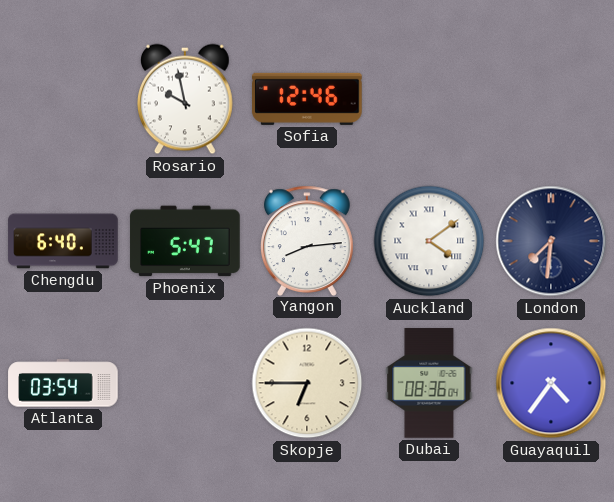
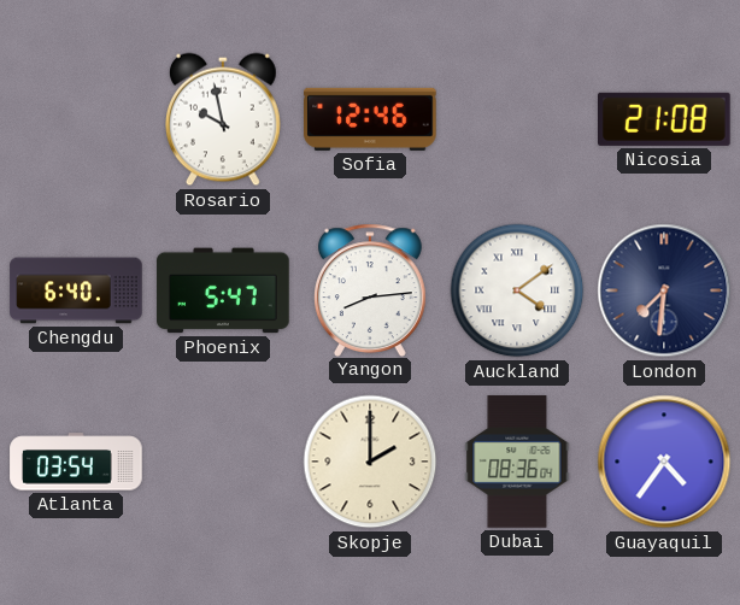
Nicosia: none -> 21:08 (665, 119)
Skopje: 6:45 -> 2:00 (370, 462)
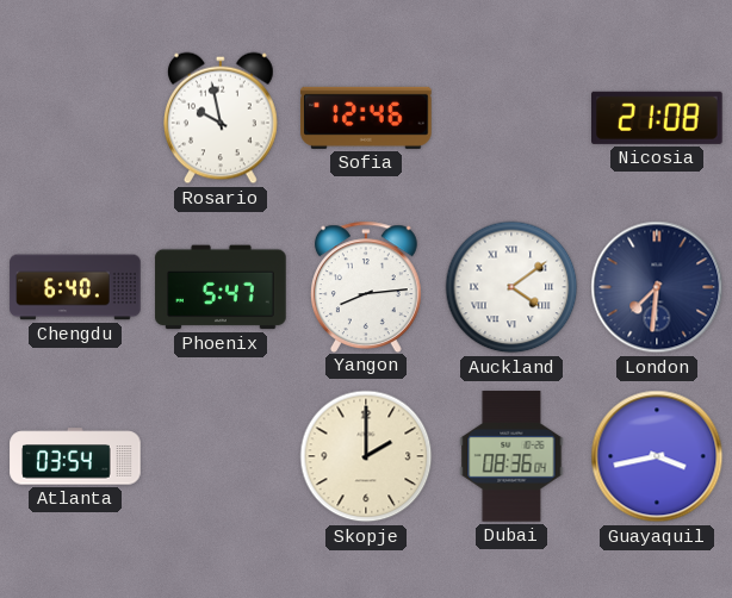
Guayaquil: 4:36 -> 3:43 (657, 456)
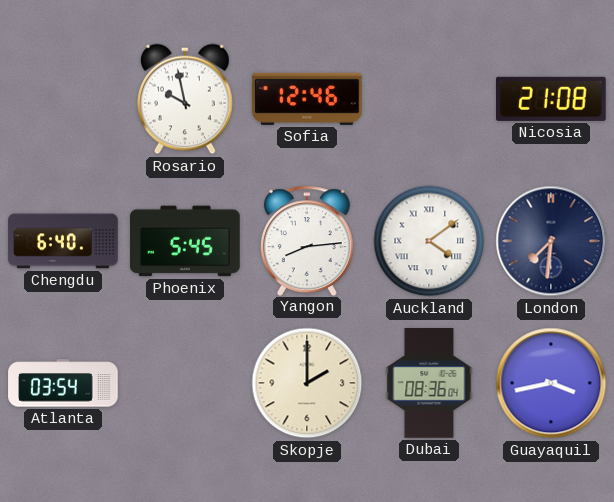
Phoenix: 5:47 -> 5:45 (185, 241)
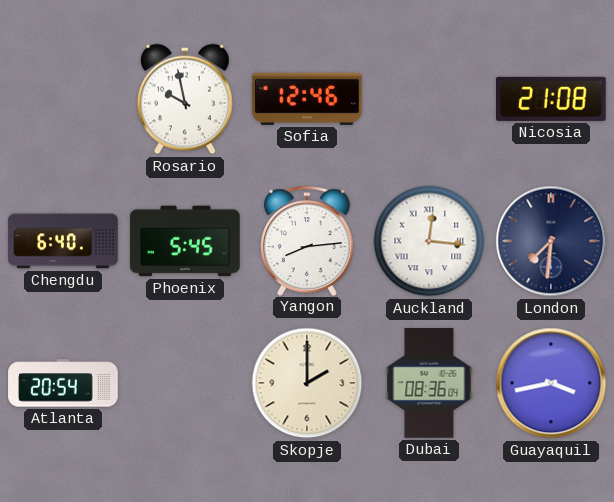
Auckland: 4:09 -> 12:16 (429, 241)
Atlanta: 03:54 -> 20:54 (63, 383)
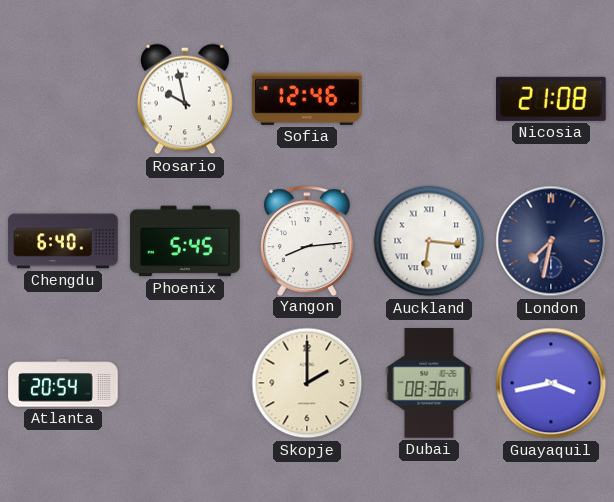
Auckland: 12:16 -> 6:16 (429, 241)
London: 7:31 -> 7:32 (551, 241)
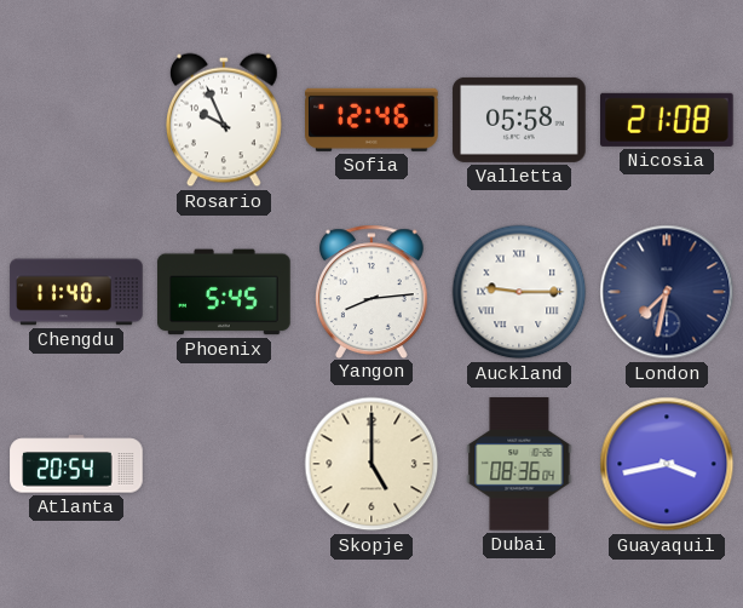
Rosario: 9:58 -> 9:56 (225, 120)
Valletta: none -> 05:58 (519, 120)
Chengdu: 6:40 -> 11:40 (76, 292)
Auckland: 6:16 -> 9:15 (519, 292)
Skopje: 2:00 -> 5:00 (372, 464)
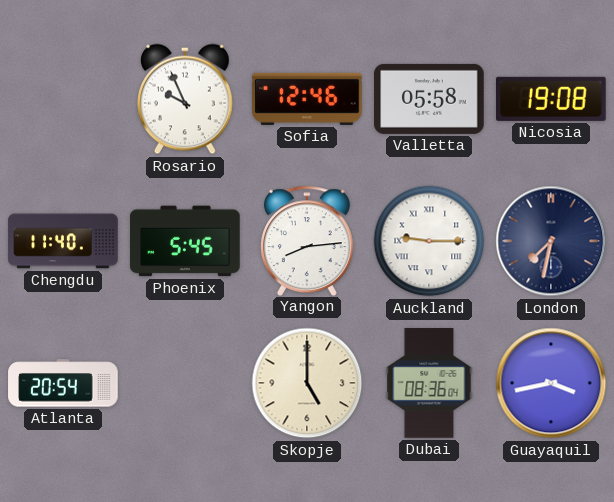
Nicosia: 21:08 -> 19:08 (552, 99)
